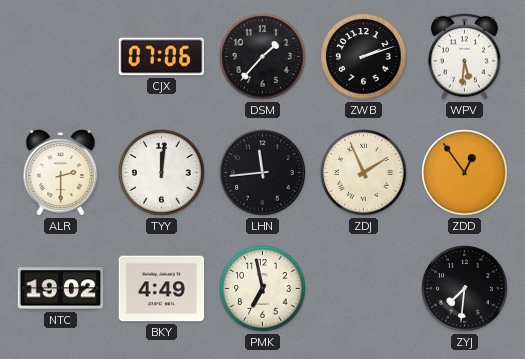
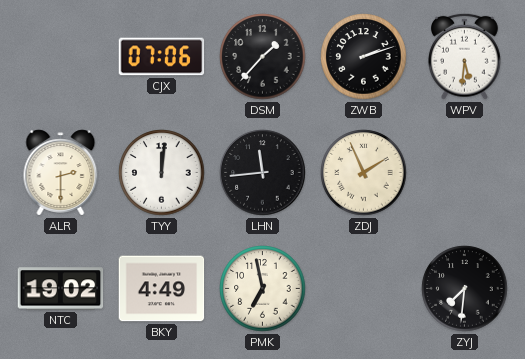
ZDD: 12:54 -> none (465, 173)
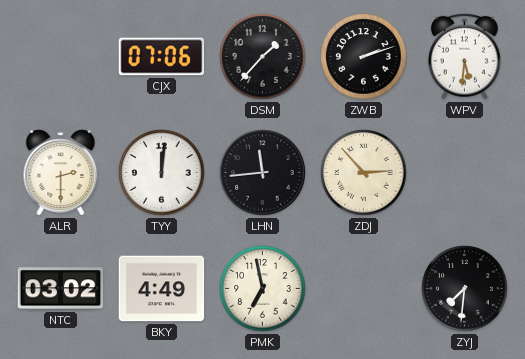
ZDJ: 1:56 -> 2:53 (364, 173)
NTC: 19:02 -> 03:02 (61, 289)
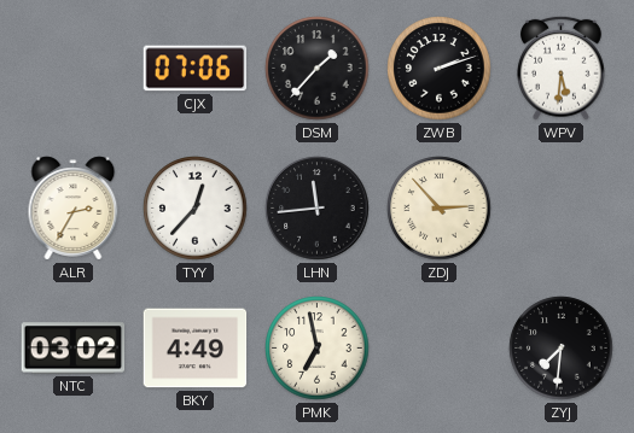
ALR: 2:30 -> 2:35 (74, 209)
TYY: 12:01 -> 12:37 (196, 209)
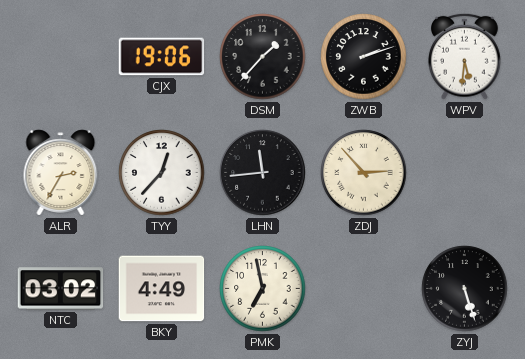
CJX: 07:06 -> 19:06 (162, 57)
ZYJ: 7:31 -> 5:27 (465, 289)
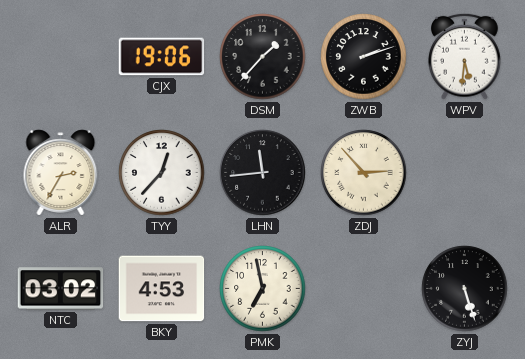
BKY: 4:49 -> 4:53 (162, 289)
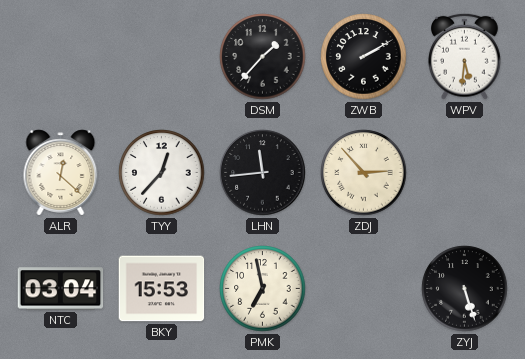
CJX: 19:06 -> none (162, 57)
ZWB: 2:12 -> 2:10 (364, 57)
ALR: 2:35 -> 12:22 (61, 173)
NTC: 03:02 -> 03:04 (61, 289)
BKY: 4:53 -> 15:53 (162, 289)
